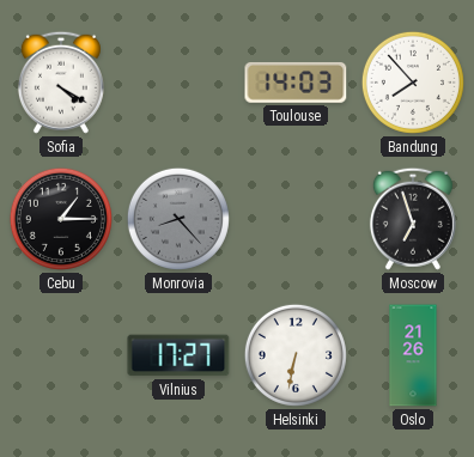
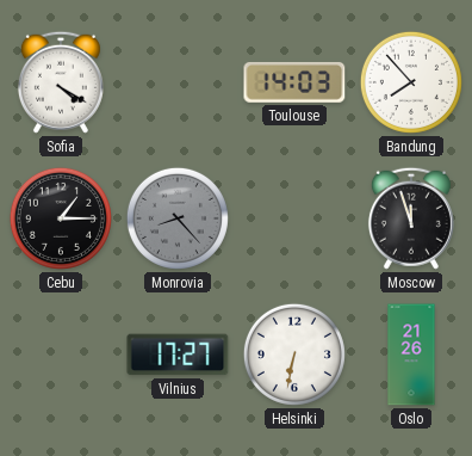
Moscow: 6:57 -> 11:57 (411, 218)
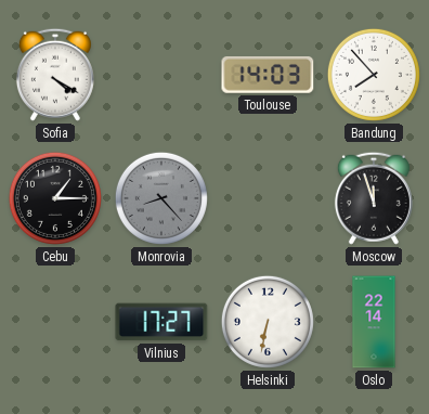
Oslo: 21:26 -> 22:14 (374, 322)
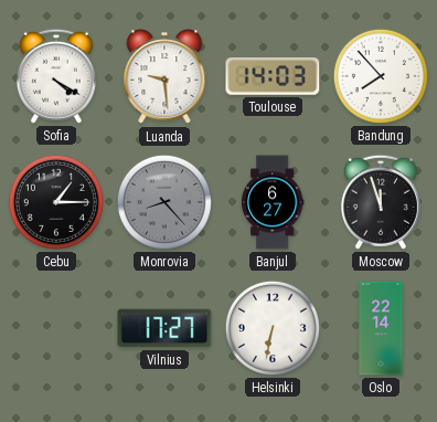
Luanda: none -> 9:29 (164, 77)
Banjul: none -> 6:27 (273, 202)
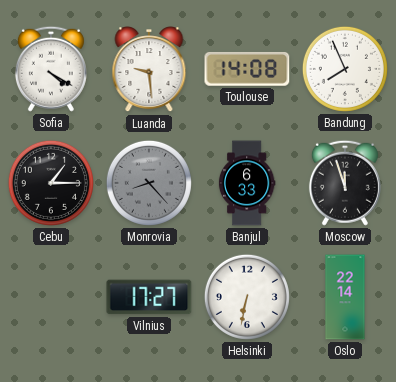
Toulouse: 14:03 -> 14:08 (247, 69)
Bandung: 7:53 -> 7:56 (345, 69)
Banjul: 6:27 -> 6:33 (247, 183)
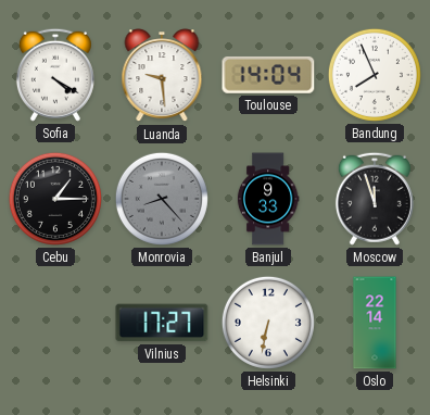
Toulouse: 14:08 -> 14:04 (268, 75)
Banjul: 6:33 -> 9:33 (268, 199)
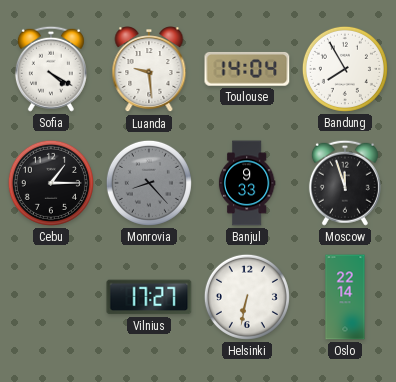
Bandung: 7:56 -> 7:55 (345, 69)
